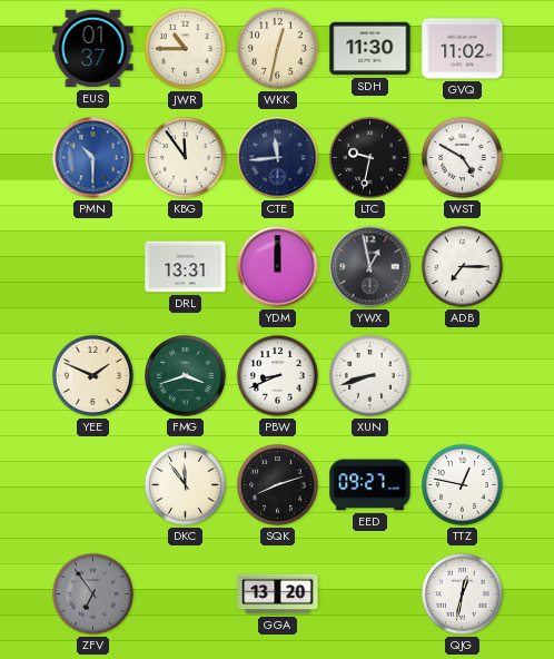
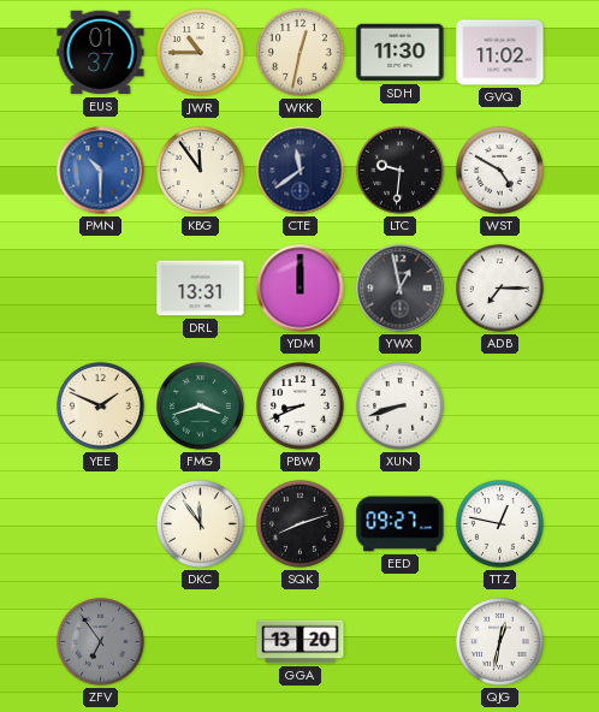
CTE: 11:44 -> 11:39 (301, 171)
LTC: 9:32 -> 9:31 (401, 171)
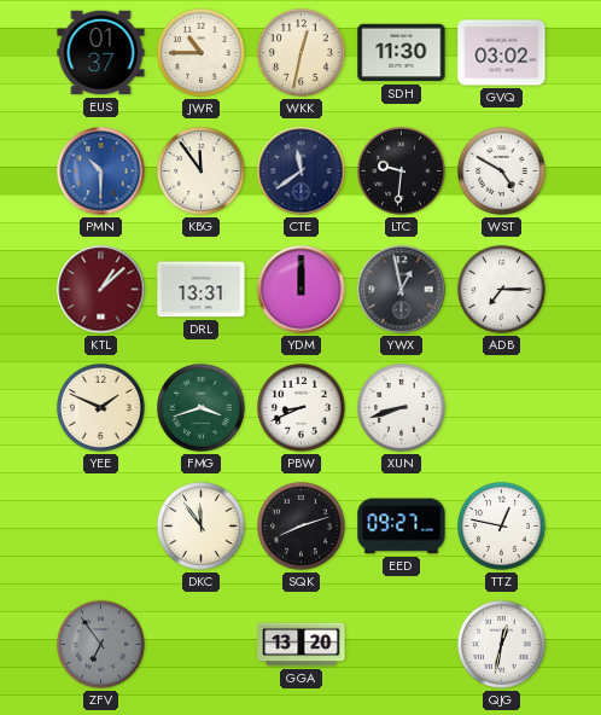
GVQ: 11:02 -> 03:02 (502, 53)
KTL: none -> 1:08 (101, 290)
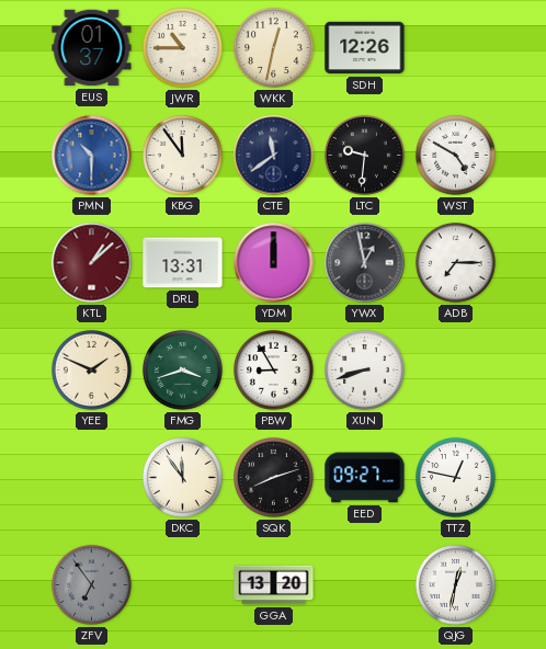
SDH: 11:30 -> 12:26 (365, 48)
GVQ: 03:02 -> none (502, 53)
PBW: 8:41 -> 8:55 (274, 371)
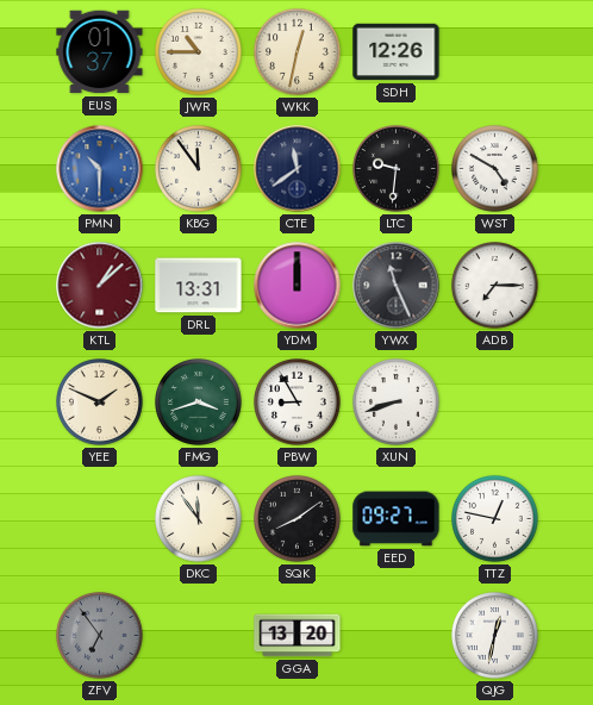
YWX: 12:58 -> 11:26 (397, 286)
SQK: 8:12 -> 8:09 (298, 519)
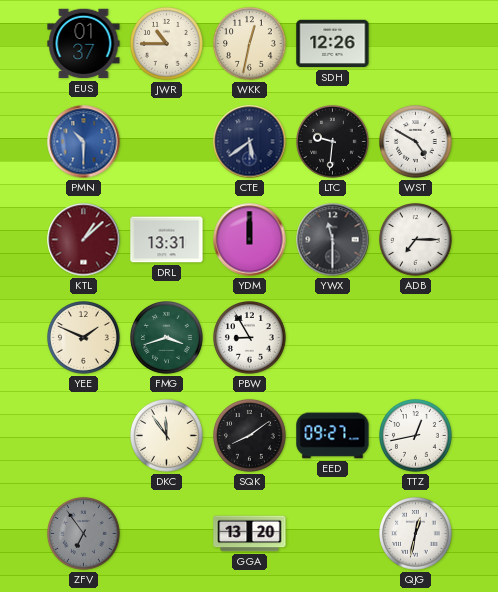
KBG: 11:54 -> none (199, 169)
CTE: 11:39 -> 5:39 (250, 142)
YWX: 11:26 -> 11:30 (333, 240)
XUN: 8:42 -> none (397, 403)
TTZ: 12:47 -> 12:43 (416, 436)
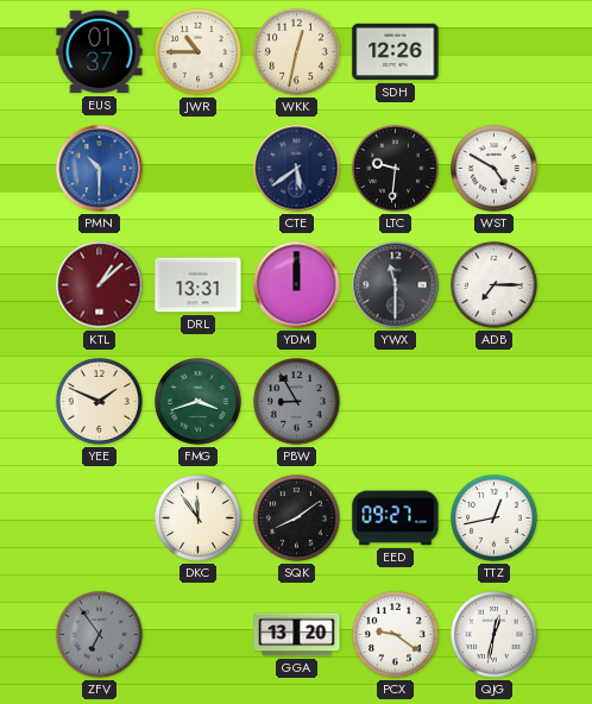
PBW dial: white -> grey (297, 402)
PCX: none -> 9:21 (396, 635)
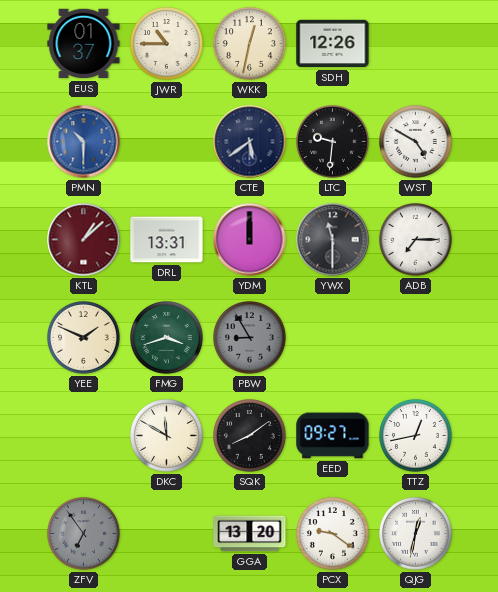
DKC: 11:54 -> 11:50 (167, 436)
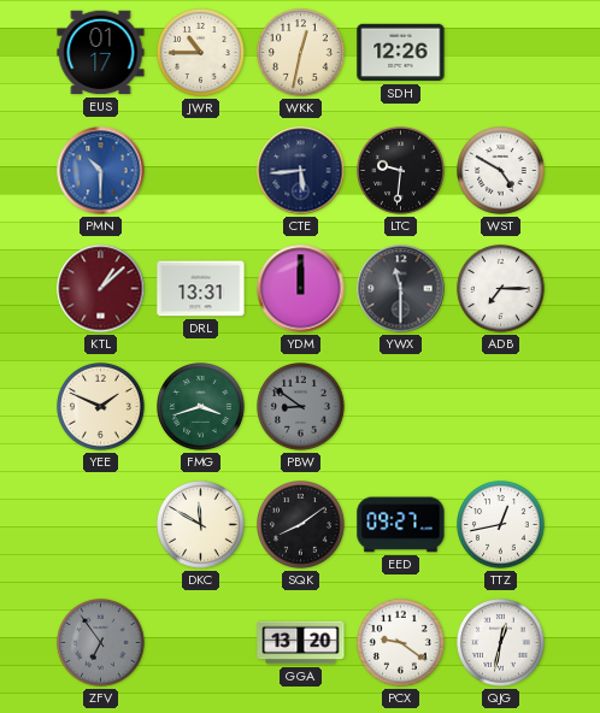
EUS: 01:37 -> 01:17 (101, 53)
CTE: 5:39 -> 5:44 (301, 171)
PBW: 8:55 -> 8:51 (301, 407)
